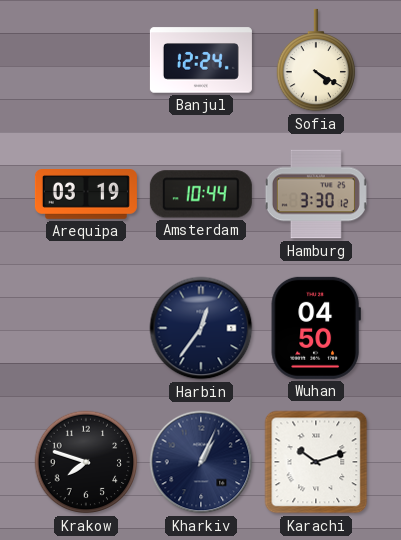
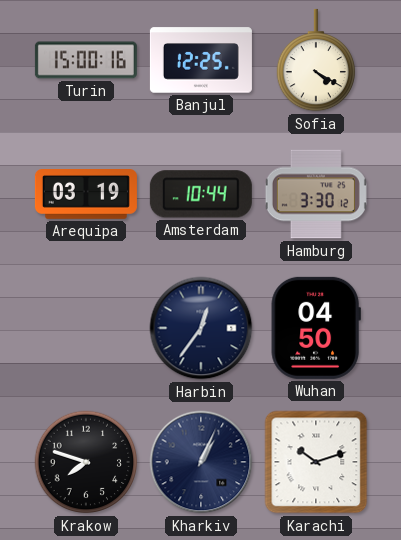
Turin: none -> 15:00 (86, 60)
Banjul: 12:24 -> 12:25 (201, 60)
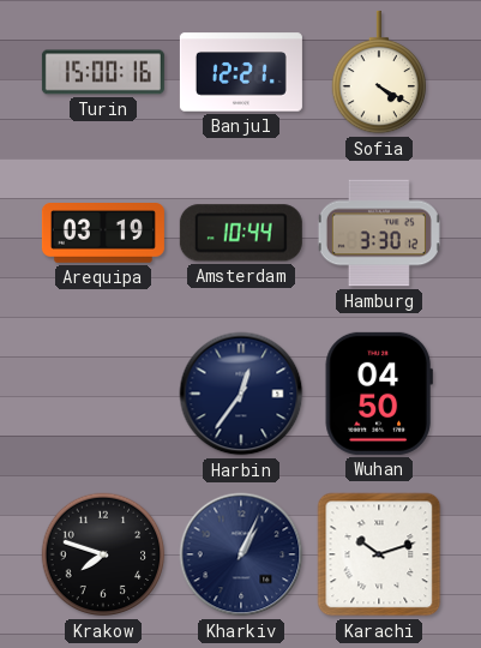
Banjul: 12:25 -> 12:21 (241, 72)
